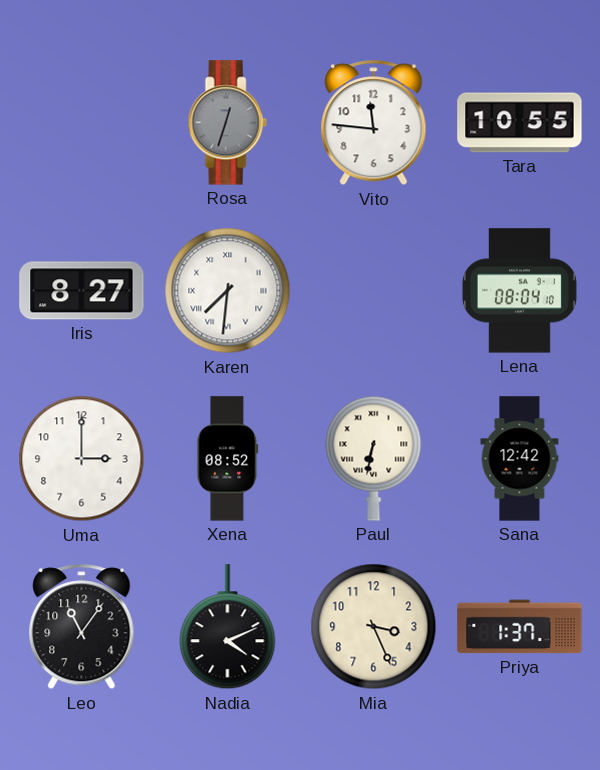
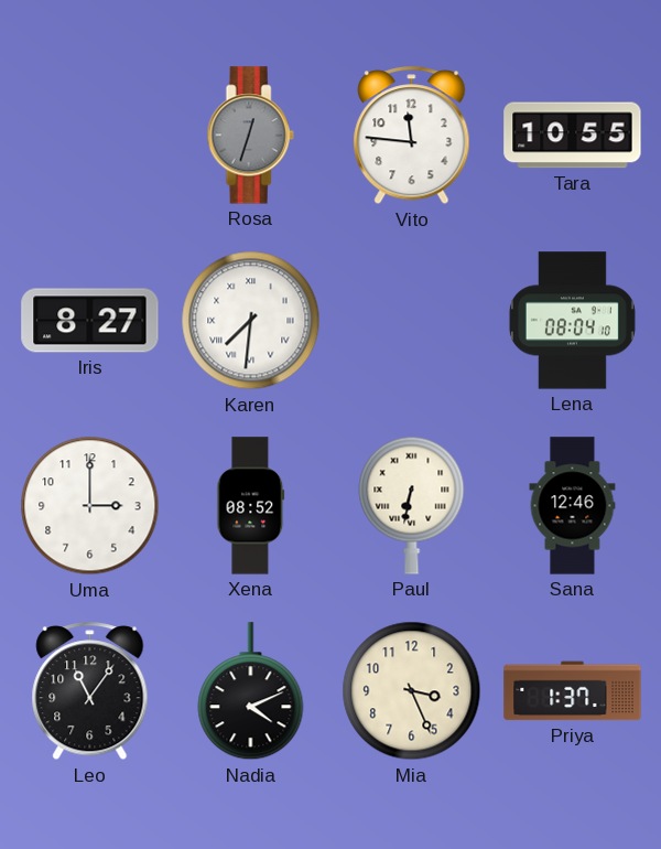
Sana: 12:42 -> 12:46 (573, 506)
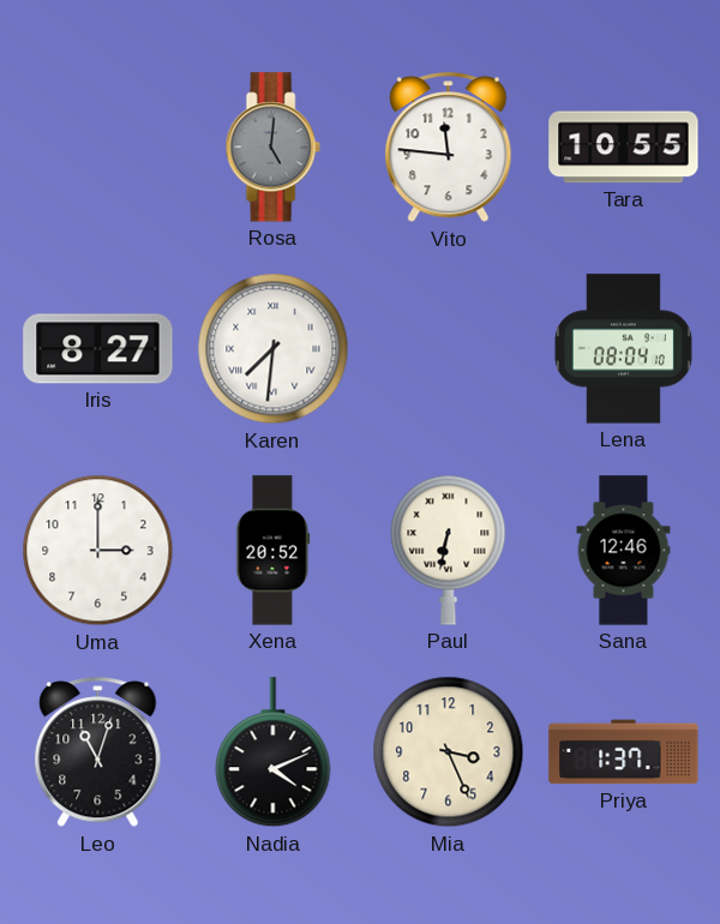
Rosa: 12:33 -> 5:01 (272, 148)
Xena: 08:52 -> 20:52 (274, 551)
Leo: 11:06 -> 11:03 (98, 752)
